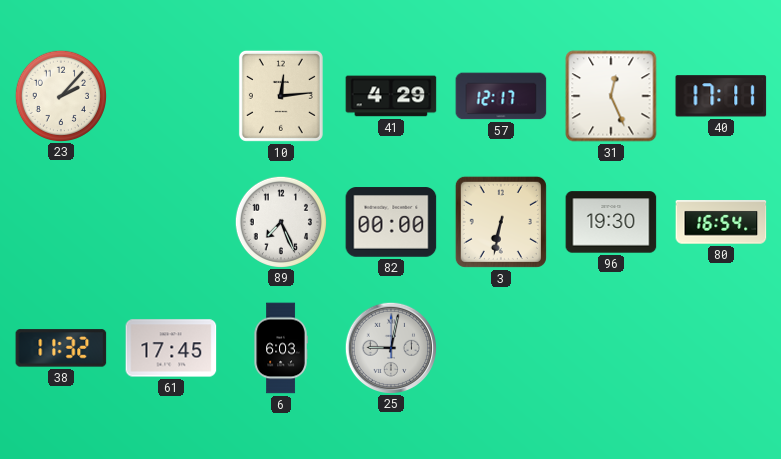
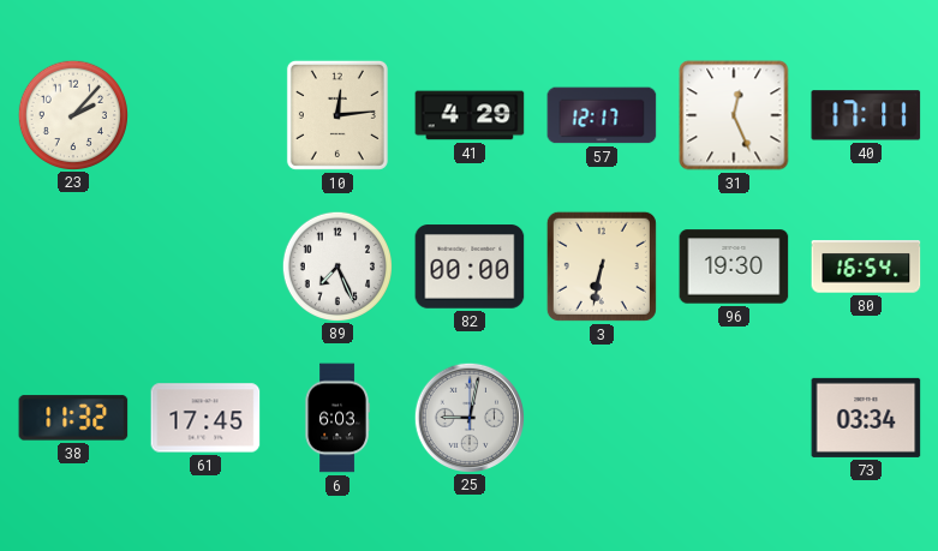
73: none -> 03:34 (866, 418)
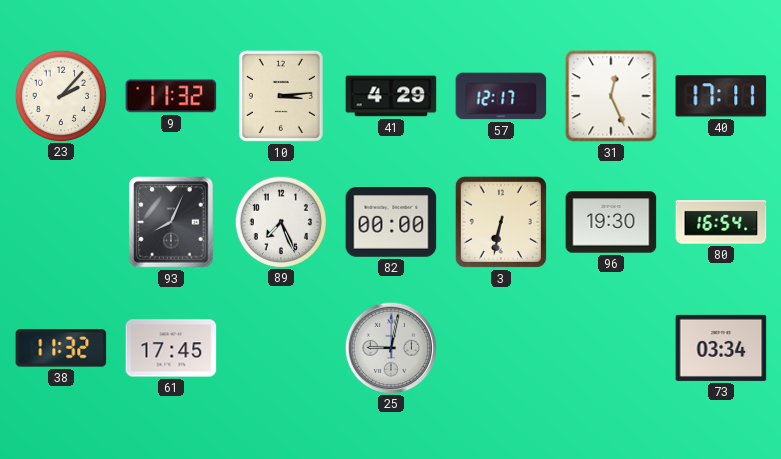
9: none -> 11:32 (171, 96)
10: 12:14 -> 3:14 (281, 96)
93: none -> 8:04 (171, 222)
6: 6:03 -> none (337, 418)
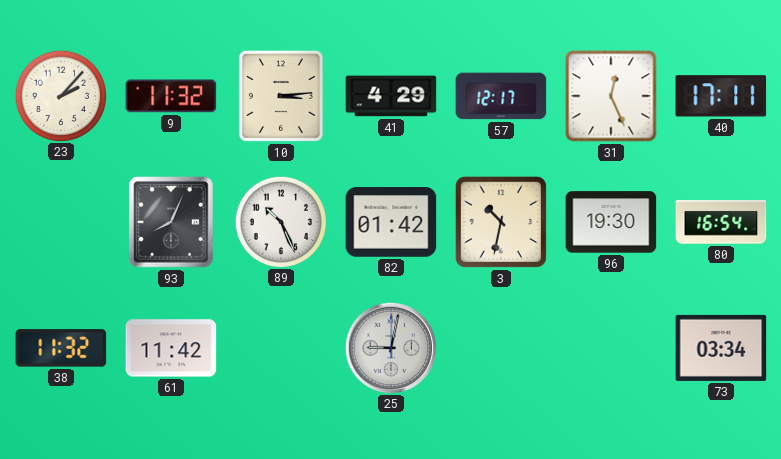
89: 7:26 -> 10:26 (280, 221)
82: 00:00 -> 01:42 (391, 222)
3: 6:32 -> 10:32 (501, 222)
61: 17:45 -> 11:42 (171, 348)
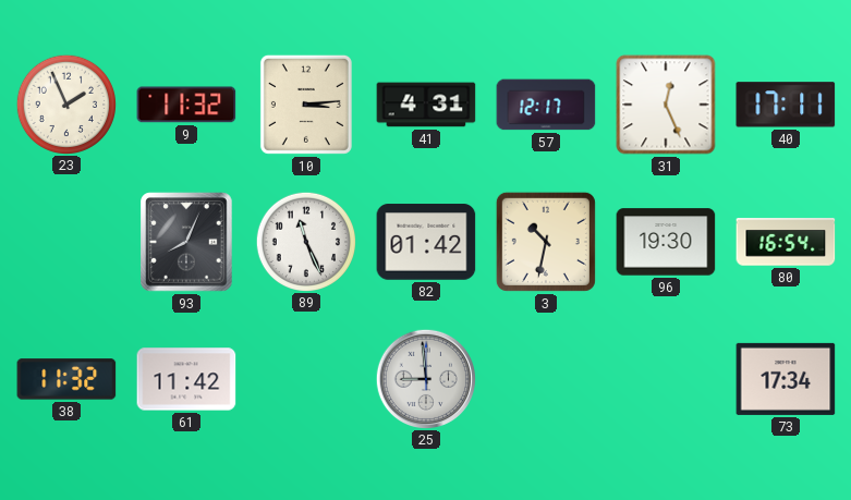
23: 2:07 -> 1:56 (65, 103)
41: 4:29 -> 4:31 (426, 105)
89: 10:26 -> 11:26 (305, 241)
25: 9:02 -> 8:59 (425, 378)
73: 03:34 -> 17:34 (786, 379)
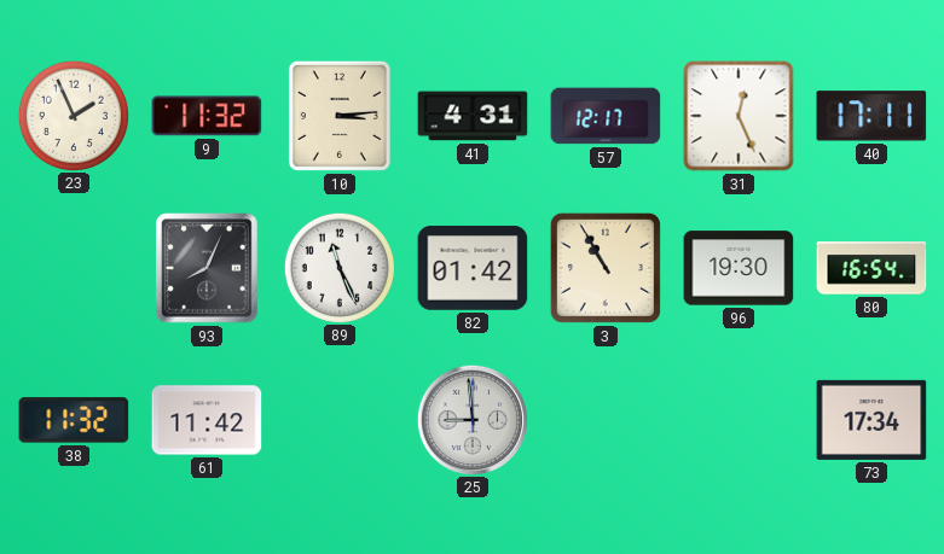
3: 10:32 -> 10:55 (606, 268)
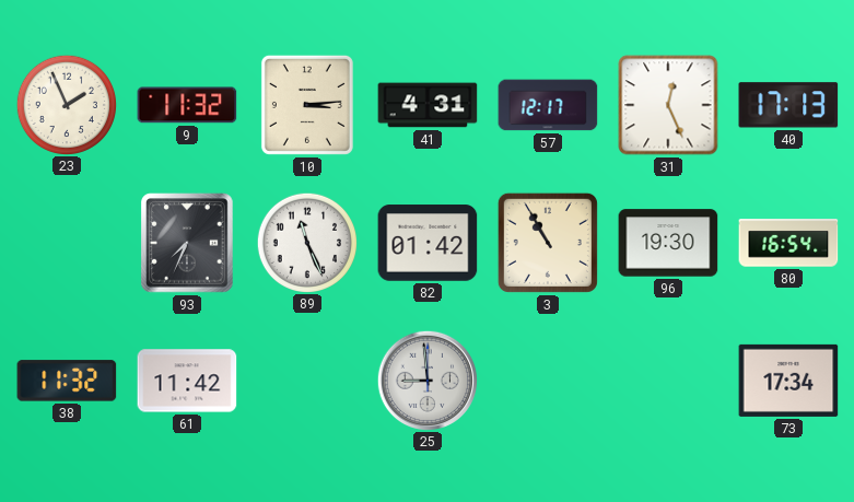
40: 17:11 -> 17:13 (788, 105)
93: 8:04 -> 7:34 (187, 243)
